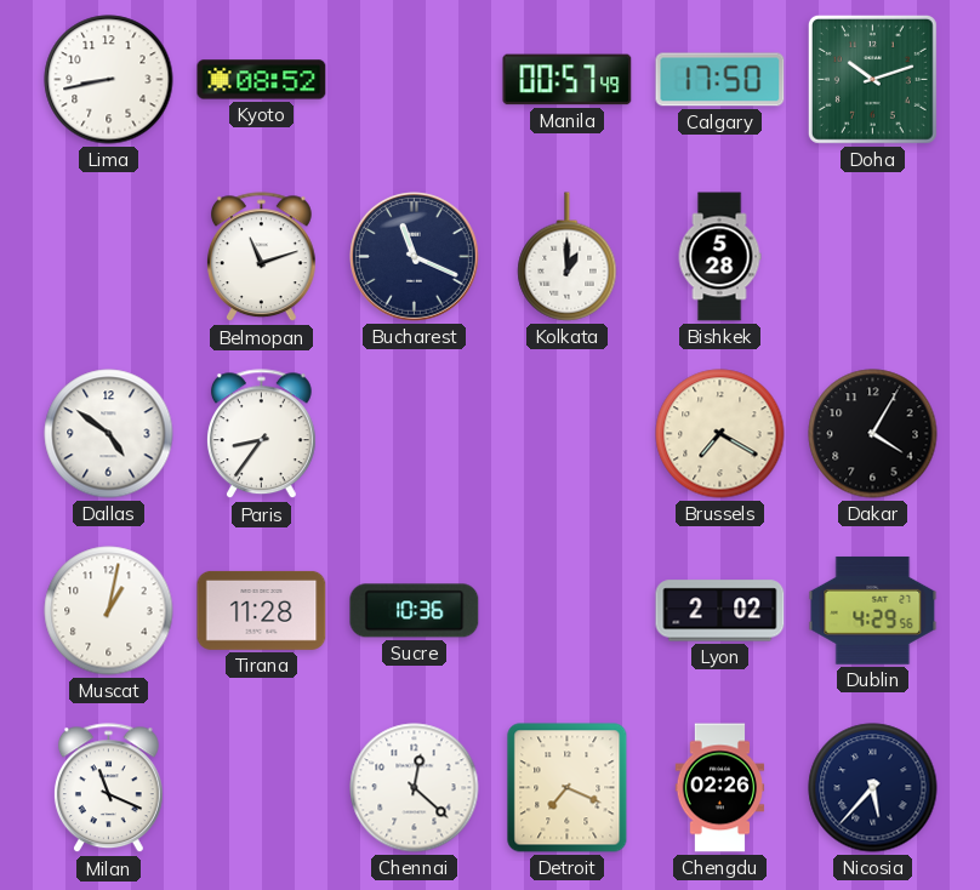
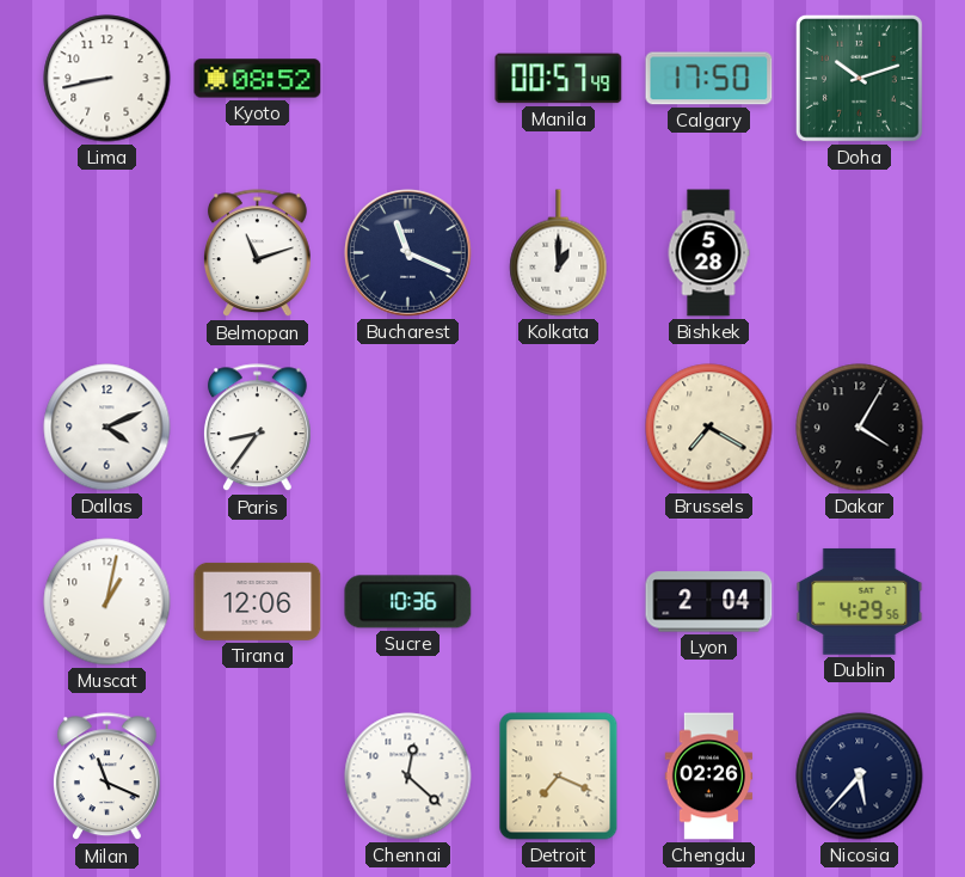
Dallas: 4:51 -> 4:11 (107, 428)
Tirana: 11:28 -> 12:06 (258, 601)
Lyon: 2:02 -> 2:04 (709, 602)
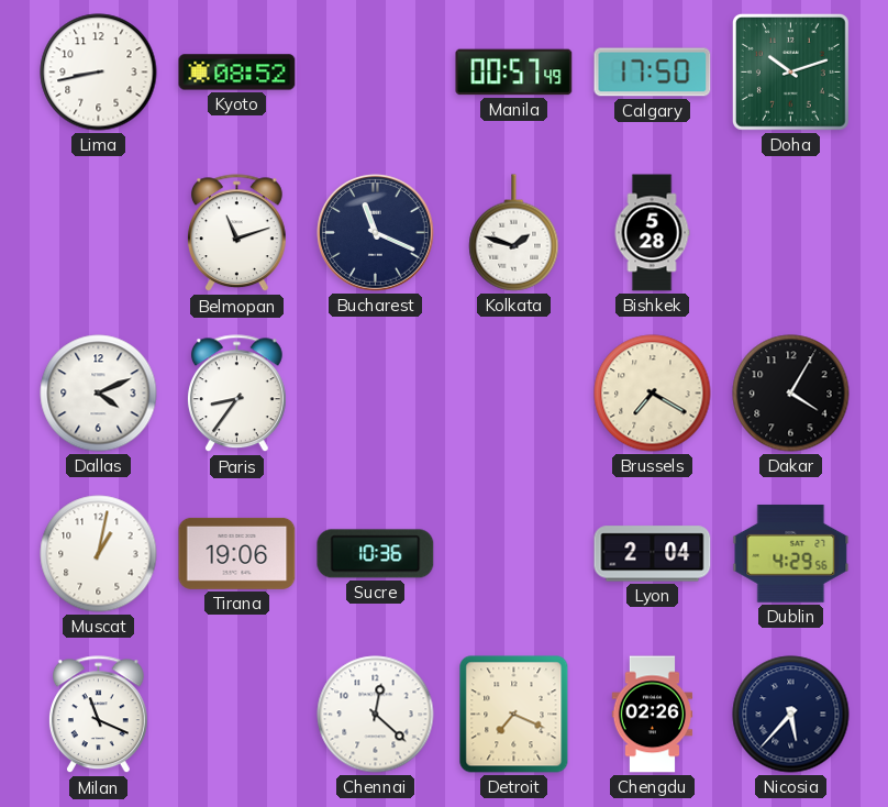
Kolkata: 1:00 -> 1:48 (514, 233)
Tirana: 12:06 -> 19:06 (237, 553)
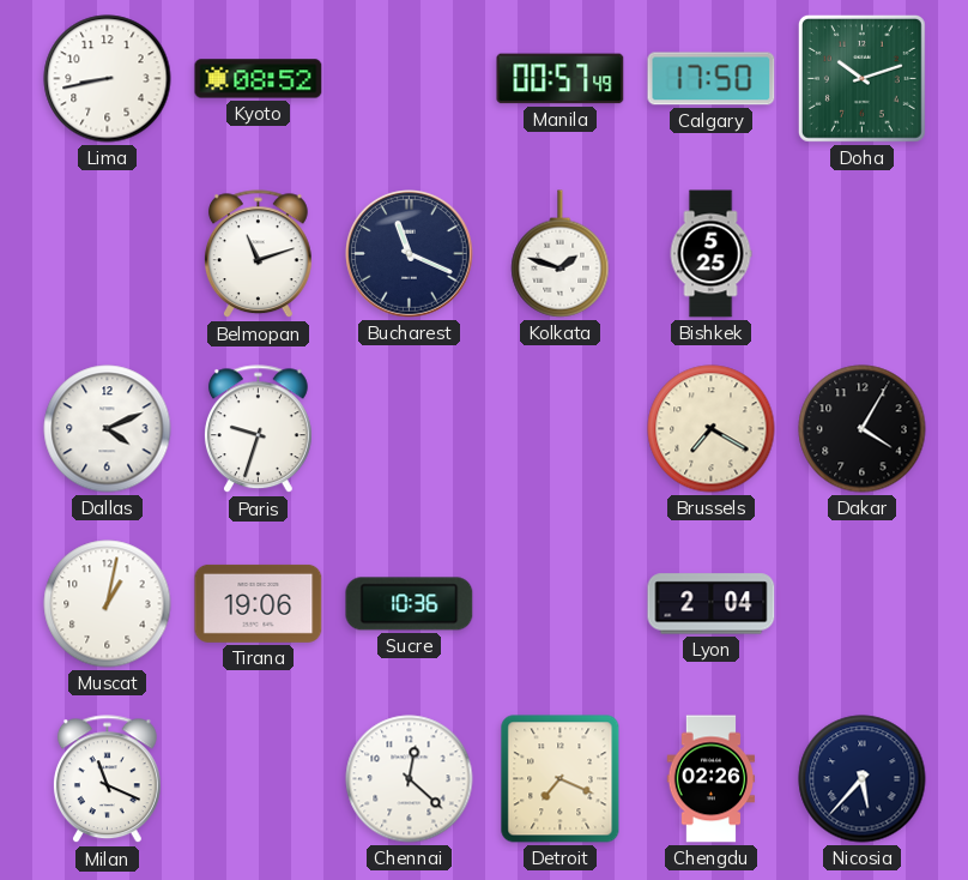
Bishkek: 5:28 -> 5:25 (710, 254)
Paris: 8:36 -> 9:33 (258, 429)
Dublin: 4:29 -> none (791, 554)
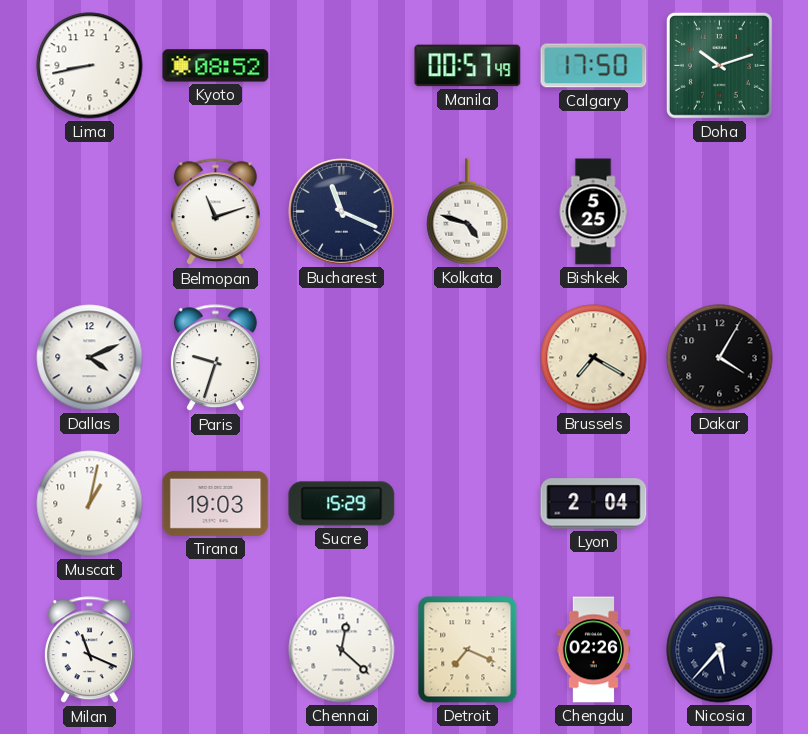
Kolkata: 1:48 -> 4:48 (468, 212)
Tirana: 19:06 -> 19:03 (216, 503)
Sucre: 10:36 -> 15:29 (342, 504)
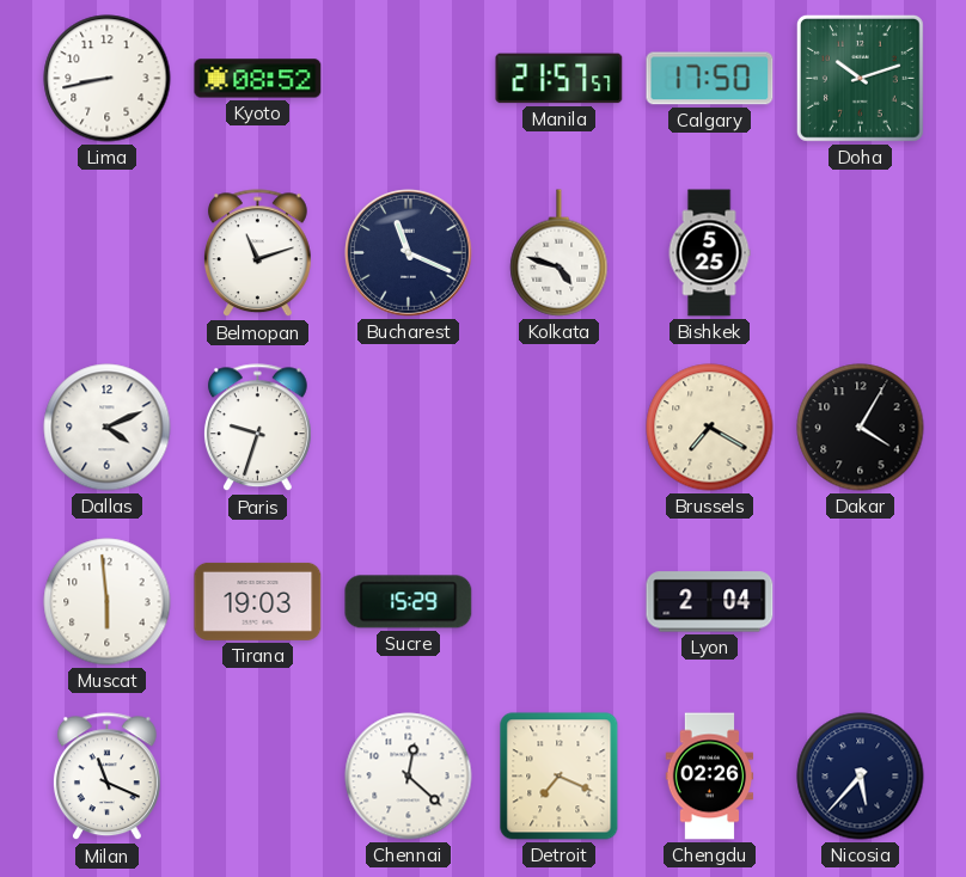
Manila: 00:57 -> 21:57 (560, 79)
Muscat: 1:02 -> 5:59 (108, 602)
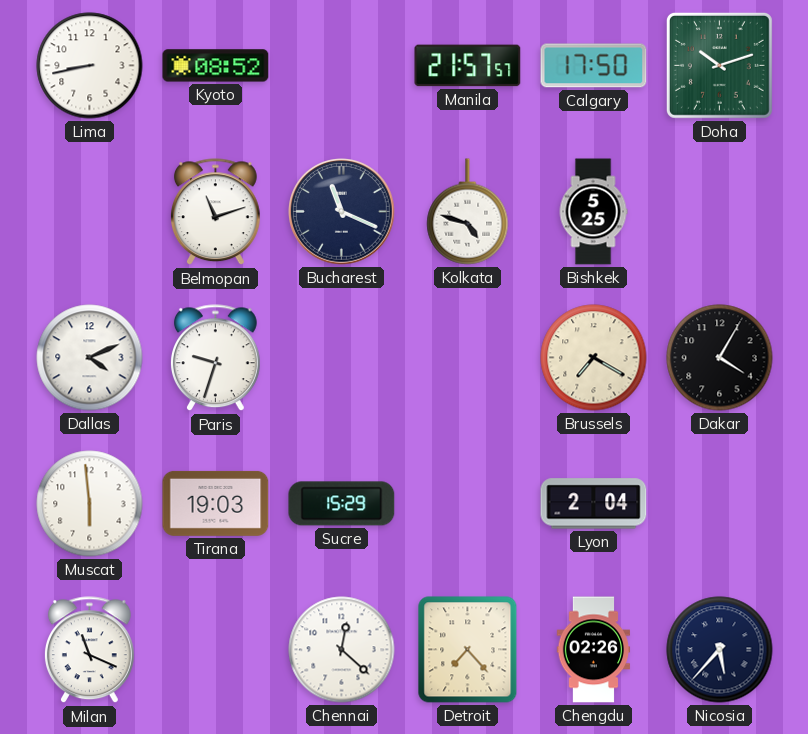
Detroit: 7:19 -> 7:23 (468, 650)
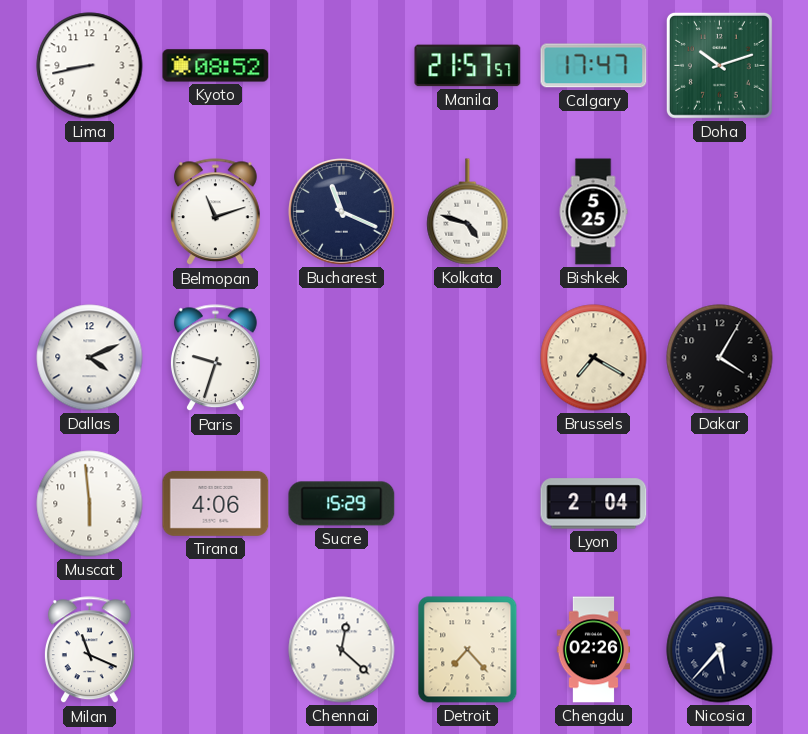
Calgary: 17:50 -> 17:47 (594, 66)
Tirana: 19:03 -> 4:06 (216, 503)
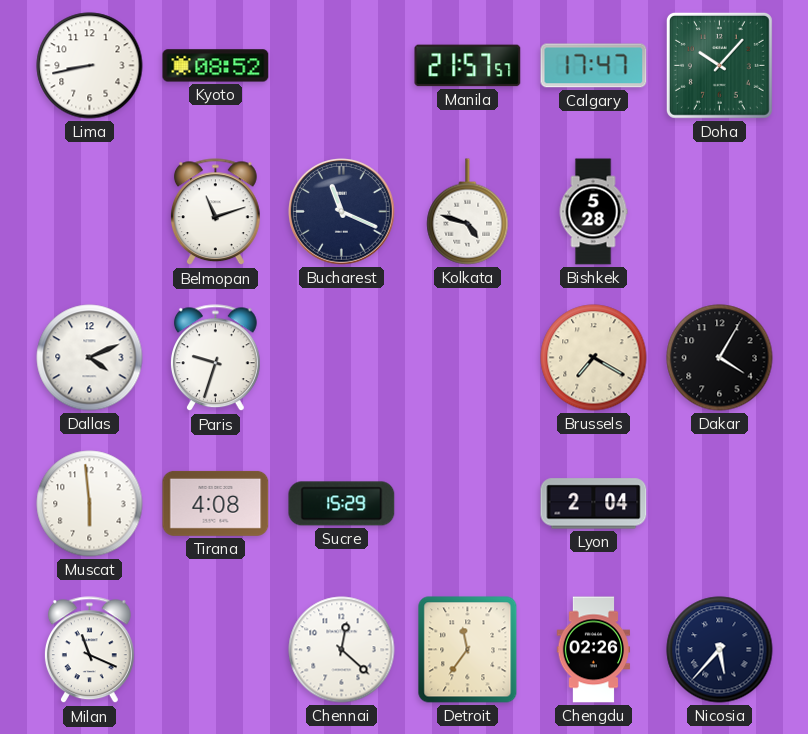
Doha: 10:12 -> 10:07 (719, 65)
Bishkek: 5:25 -> 5:28 (593, 212)
Tirana: 4:06 -> 4:08 (216, 503)
Detroit: 7:23 -> 11:36 (468, 650)
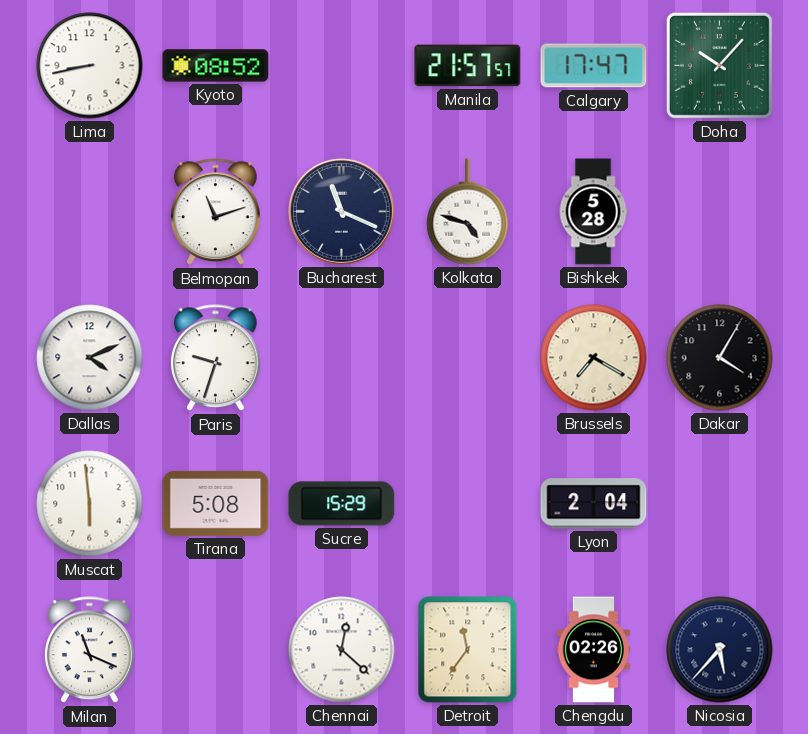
Tirana: 4:08 -> 5:08 (216, 503)
